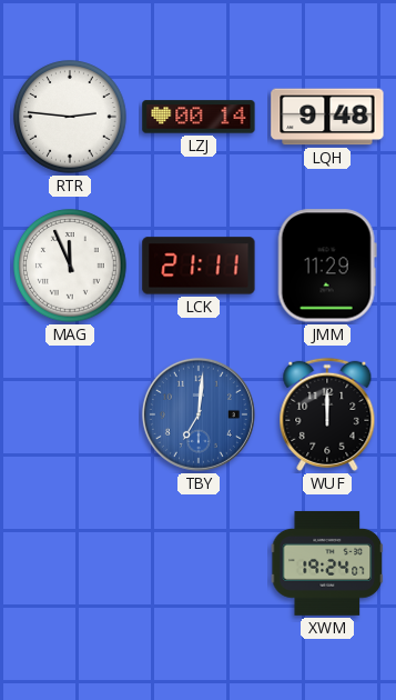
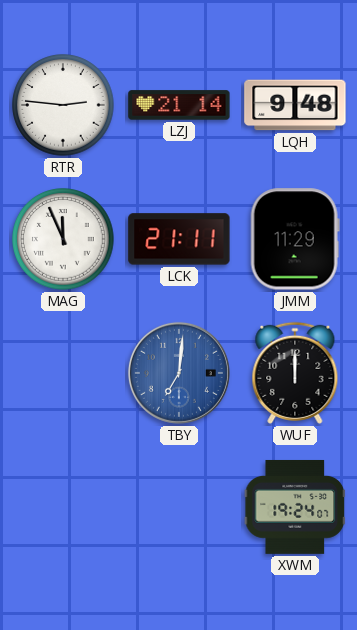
LZJ: 00:14 -> 21:14 (179, 105)
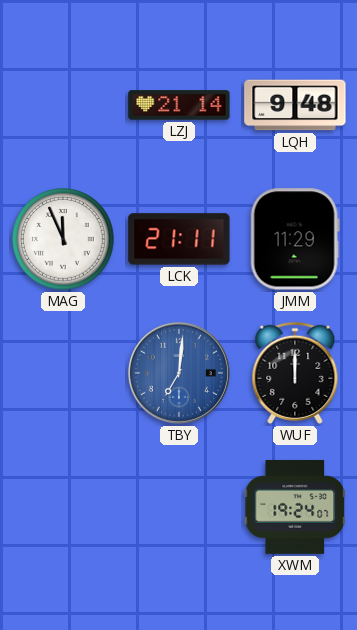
RTR: 2:46 -> none (63, 105)
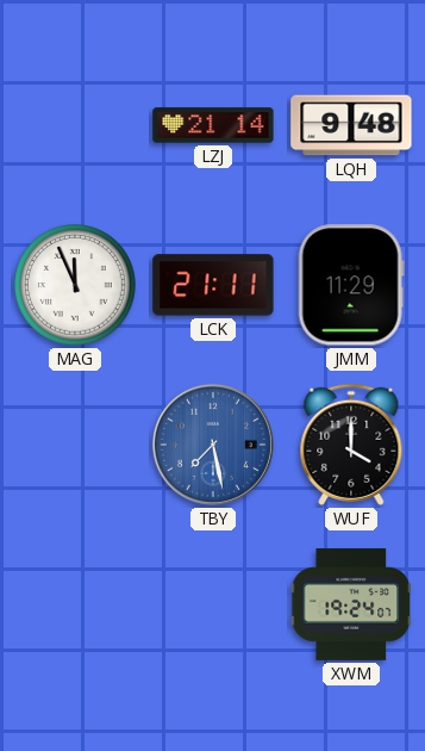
TBY: 7:01 -> 7:28 (213, 445)
WUF: 12:00 -> 4:00 (351, 445)
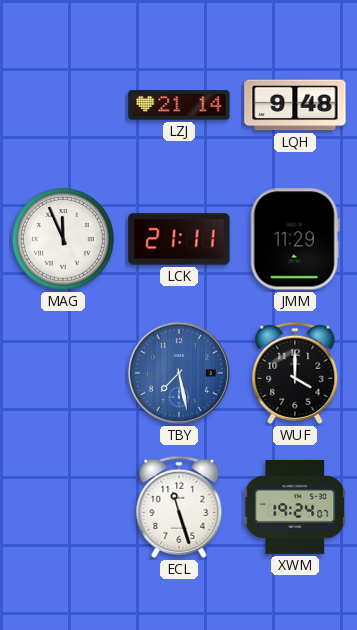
ECL: none -> 11:27 (179, 507)
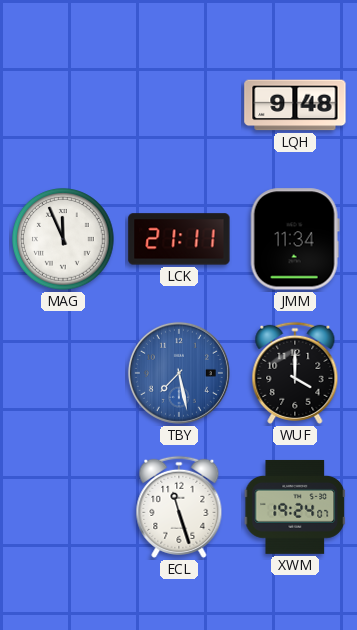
LZJ: 21:14 -> none (179, 105)
JMM: 11:29 -> 11:34 (295, 239)
